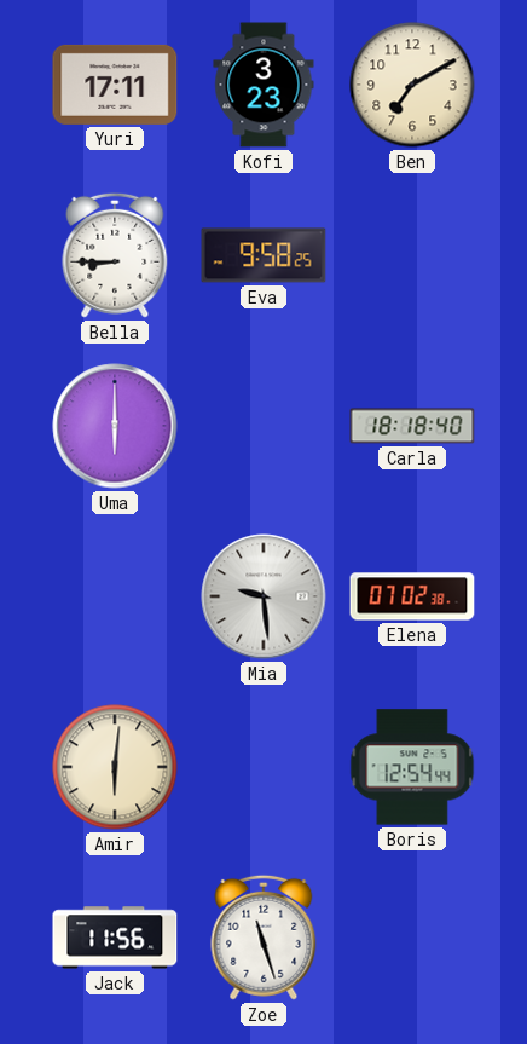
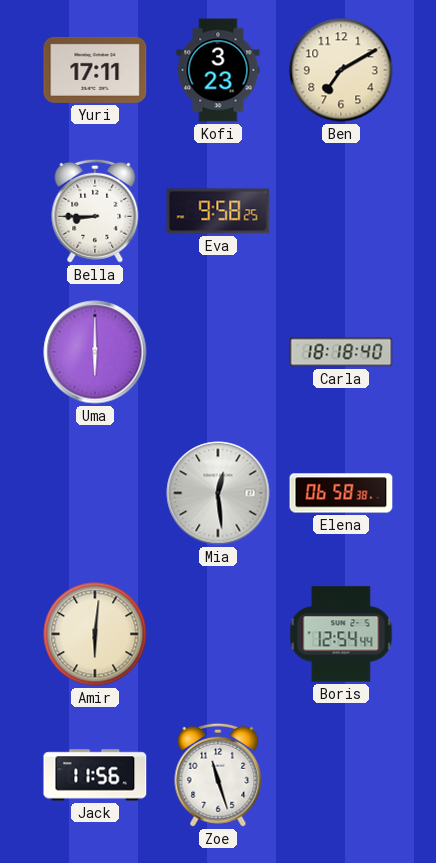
Mia: 9:29 -> 12:29 (218, 493)
Elena: 07:02 -> 06:58 (341, 493)
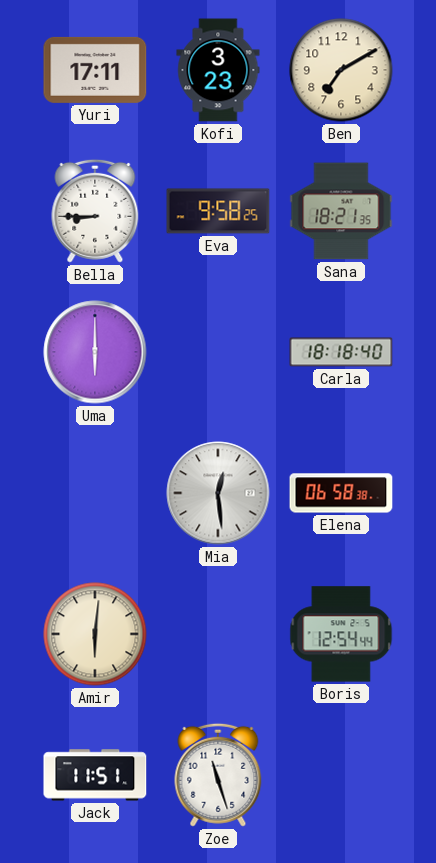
Sana: none -> 18:21 (341, 211)
Jack: 11:56 -> 11:51 (95, 775)
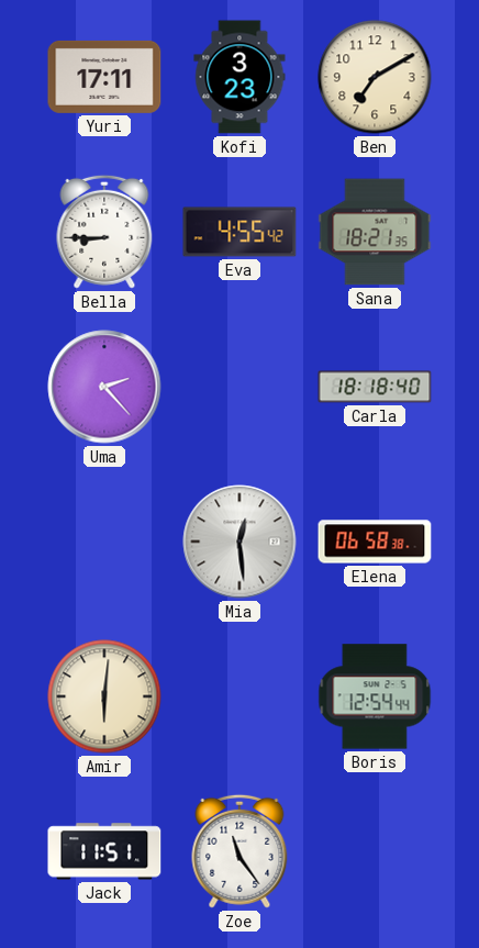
Eva: 9:58 -> 4:55 (239, 232)
Uma: 6:00 -> 2:23 (104, 387)
Zoe: 11:27 -> 11:24 (239, 851)
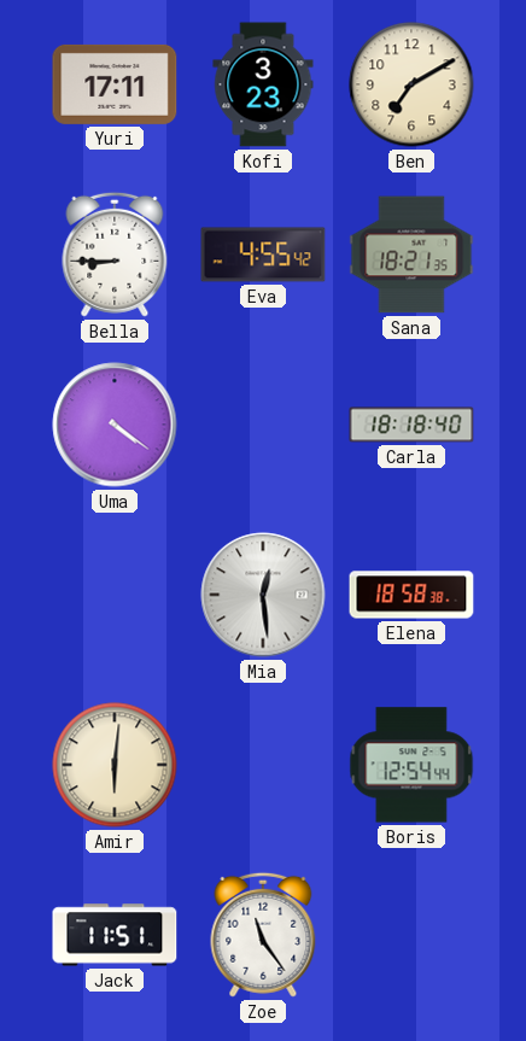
Uma: 2:23 -> 4:21 (115, 425)
Elena: 06:58 -> 18:58 (411, 595)
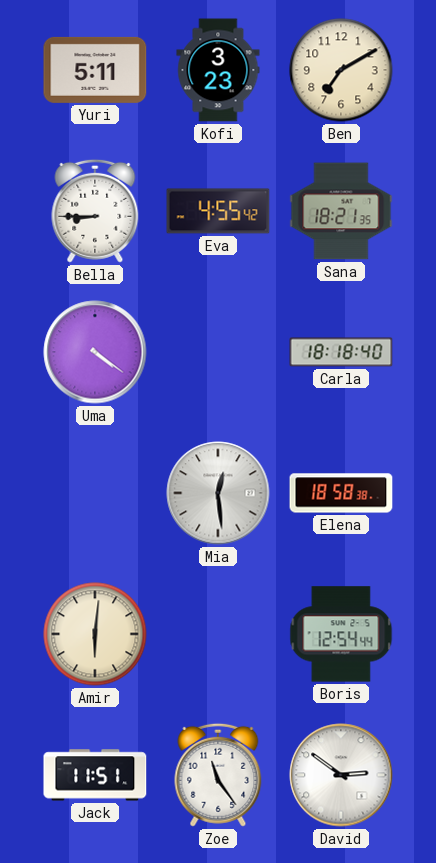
Yuri: 17:11 -> 5:11 (95, 70)
David: none -> 2:51 (341, 775)
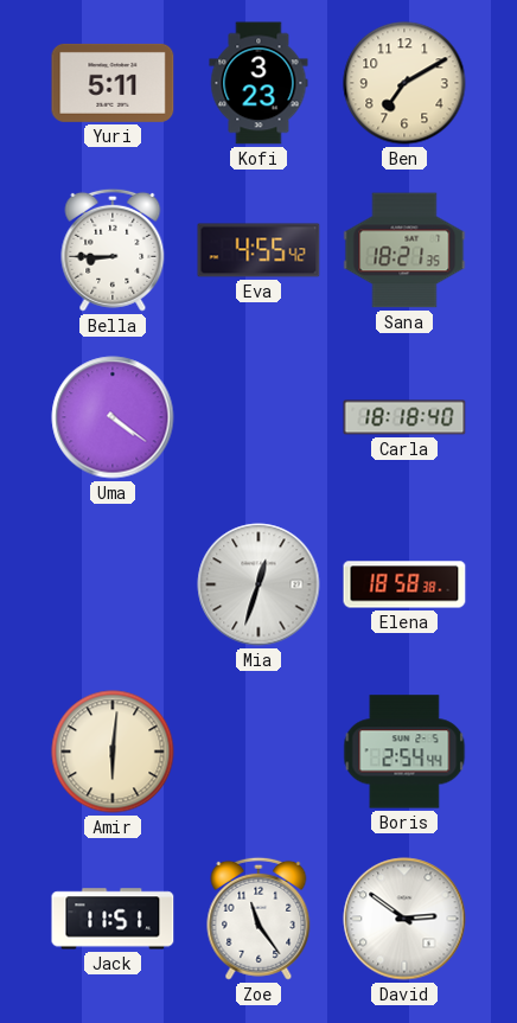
Mia: 12:29 -> 12:33 (258, 584)
Boris: 12:54 -> 2:54 (404, 752)
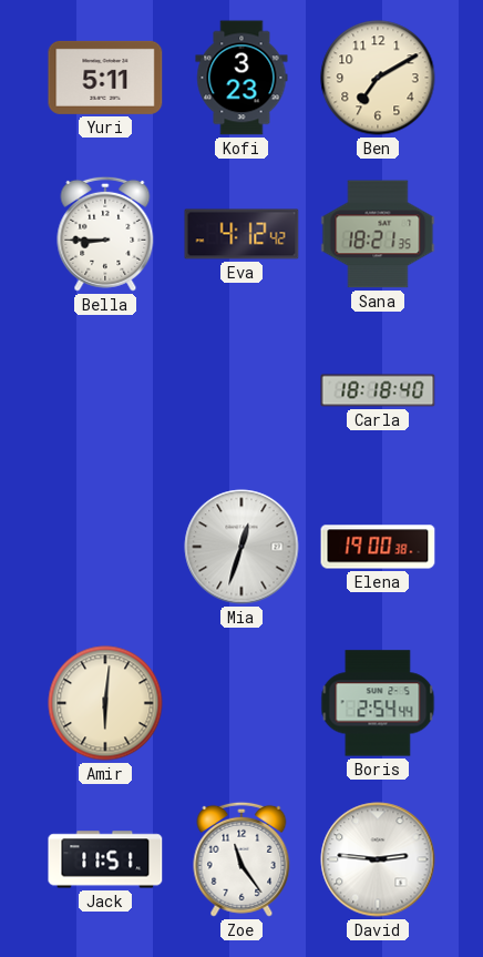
Eva: 4:55 -> 4:12 (242, 234)
Uma: 4:21 -> none (113, 417)
Elena: 18:58 -> 19:00 (378, 547)
David: 2:51 -> 2:46 (378, 859)
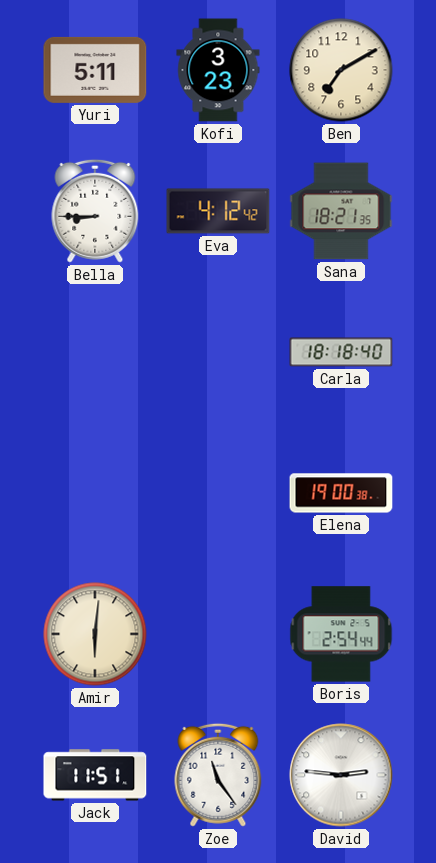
Mia: 12:33 -> none (242, 547)
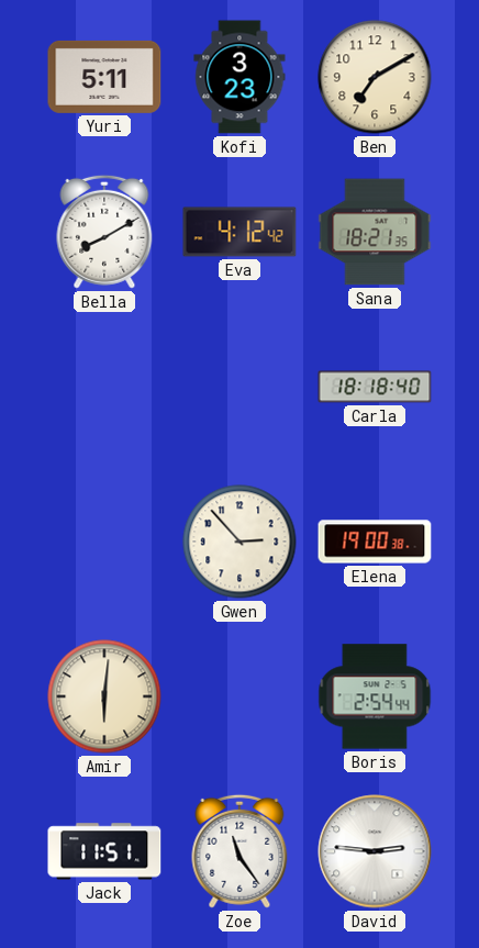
Bella: 8:45 -> 8:10 (104, 232)
Gwen: none -> 2:53 (239, 542)
